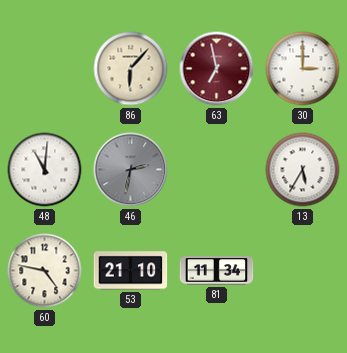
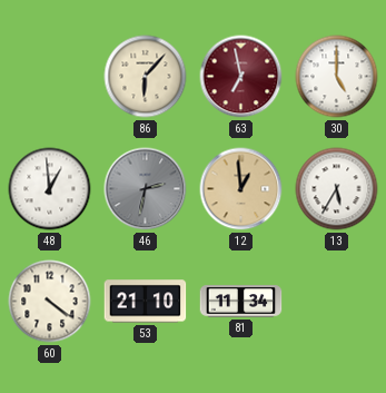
30: 3:00 -> 5:00 (337, 77)
48: 11:01 -> 12:59 (50, 189)
12: none -> 12:59 (241, 189)
60: 4:47 -> 4:21 (50, 302)
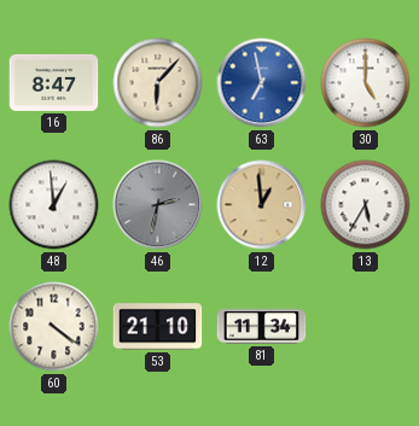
16: none -> 8:47 (54, 82)
63 dial: burgundy -> blue (262, 83)
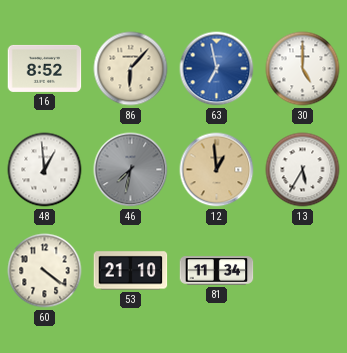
16: 8:47 -> 8:52 (45, 68)
46: 2:32 -> 7:32 (131, 170)
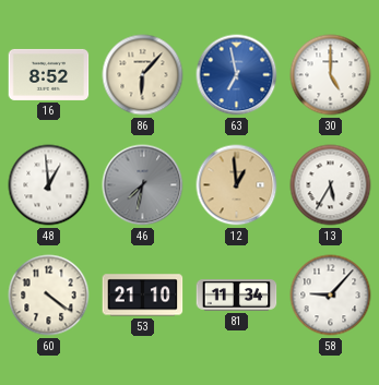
58: none -> 9:07 (331, 296)
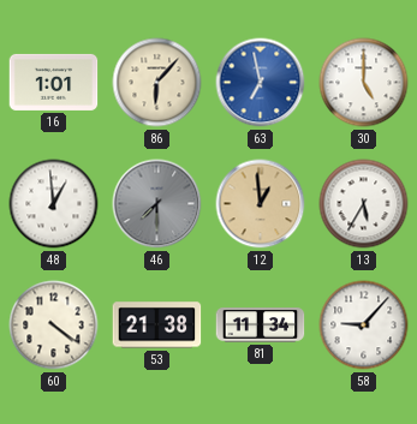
16: 8:52 -> 1:01 (54, 82)
46: 7:32 -> 7:30 (157, 204)
53: 21:10 -> 21:38 (157, 326)
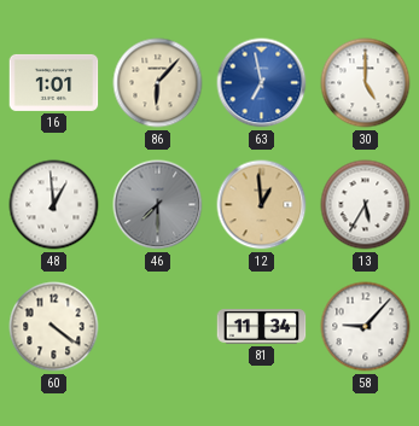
53: 21:38 -> none (157, 326)
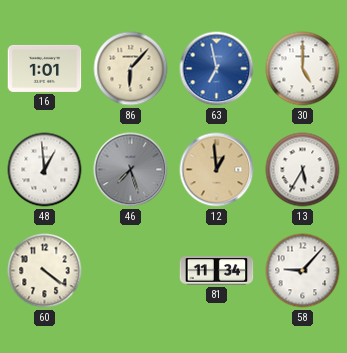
46: 7:30 -> 7:27 (131, 170)
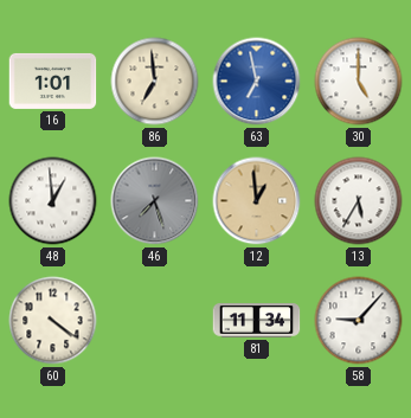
86: 6:07 -> 6:59 (155, 82)
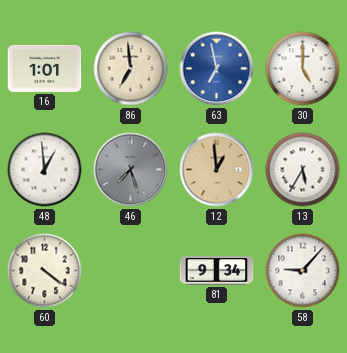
81: 11:34 -> 9:34 (217, 271)
